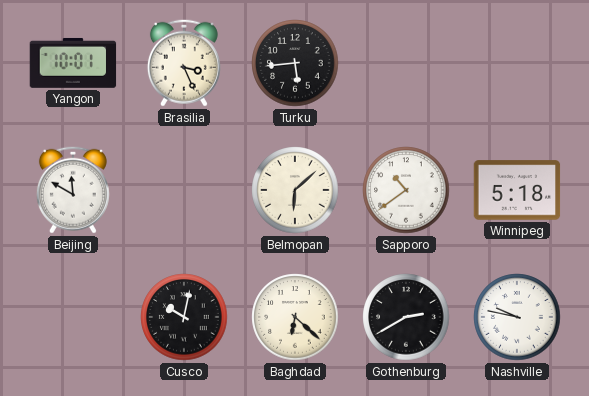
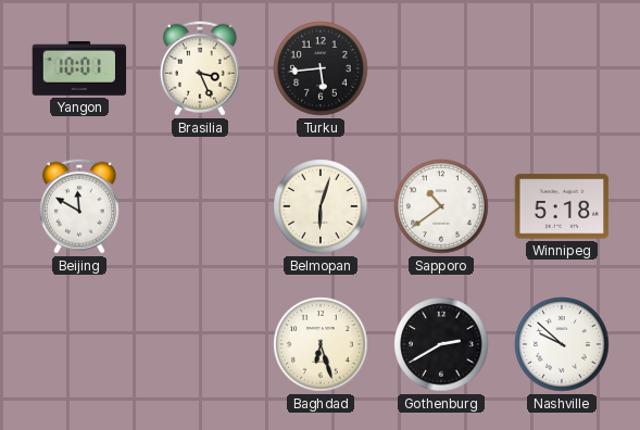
Belmopan: 6:08 -> 6:03 (321, 206)
Cusco: 10:02 -> none (184, 317)
Baghdad: 6:22 -> 6:27 (321, 344)
Nashville: 9:47 -> 9:52 (562, 344)
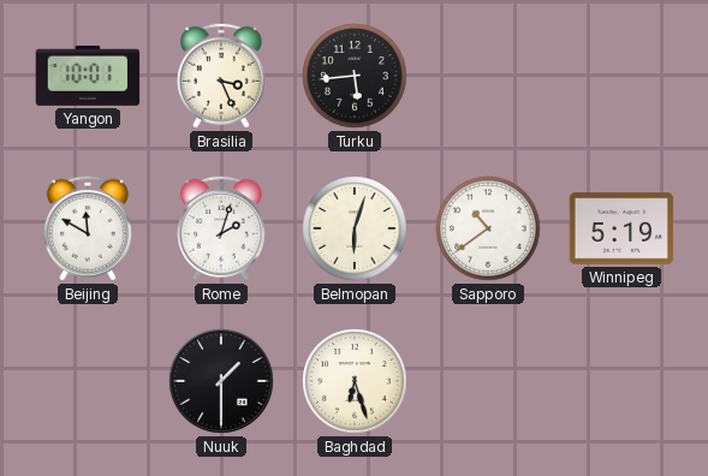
Rome: none -> 2:03 (221, 228)
Winnipeg: 5:18 -> 5:19 (621, 228)
Nuuk: none -> 1:30 (221, 381)
Gothenburg: 2:40 -> none (441, 344)
Nashville: 9:52 -> none (562, 344)
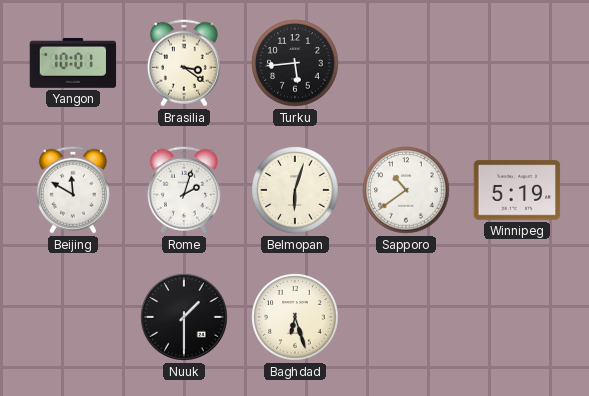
Brasilia: 3:26 -> 3:21 (184, 63)
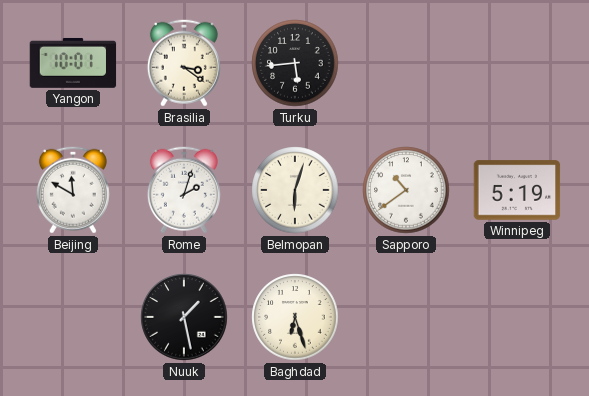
Nuuk: 1:30 -> 1:28 (184, 317)
